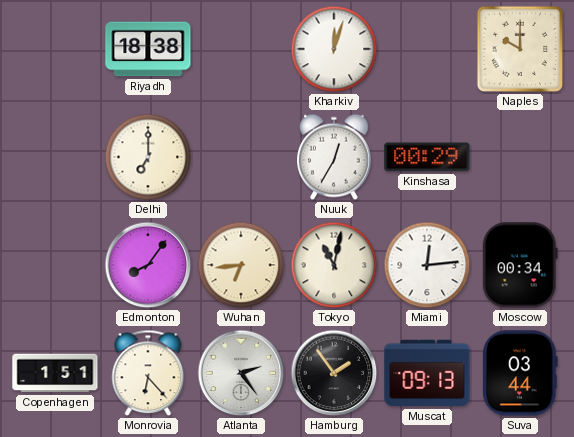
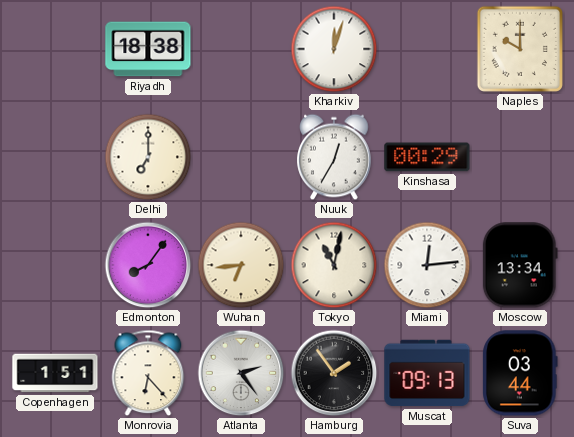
Moscow: 00:34 -> 13:34 (520, 265)
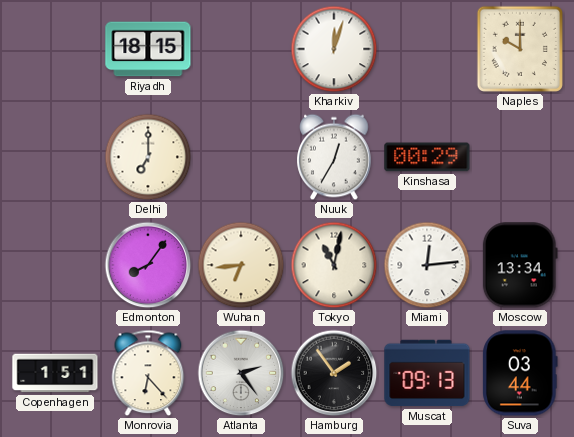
Riyadh: 18:38 -> 18:15 (148, 49)
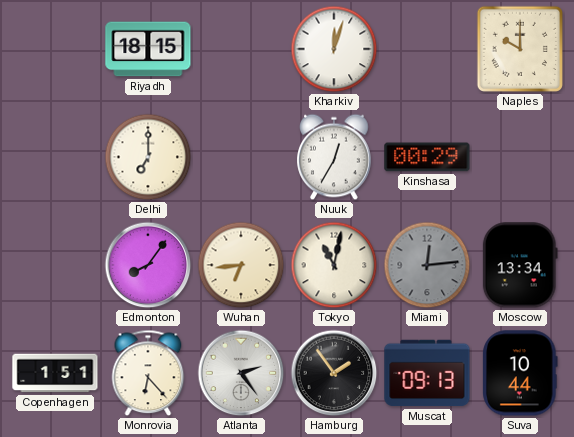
Miami dial: white -> grey (427, 265)
Suva: 03:44 -> 10:44 (520, 373)
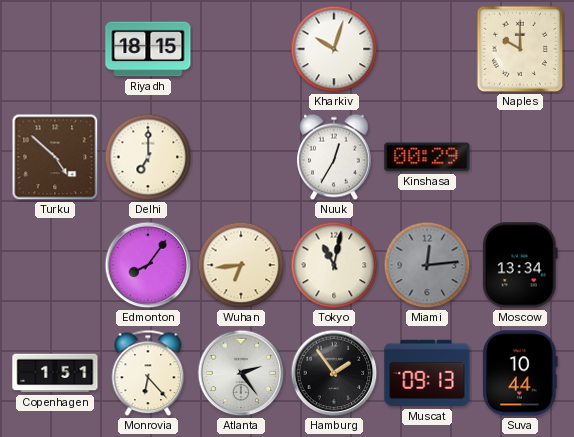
Kharkiv: 12:03 -> 10:03 (334, 49)
Turku: none -> 4:52 (55, 157)
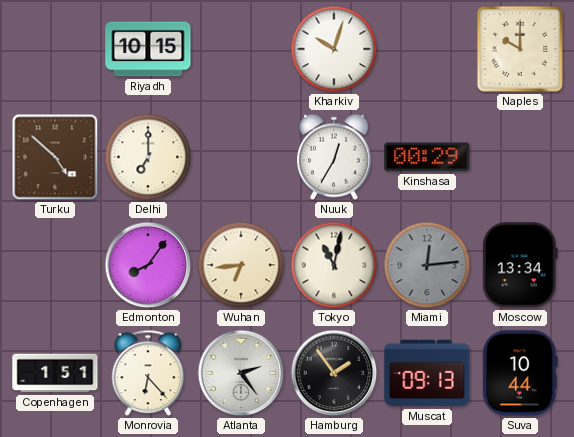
Riyadh: 18:15 -> 10:15 (148, 49)
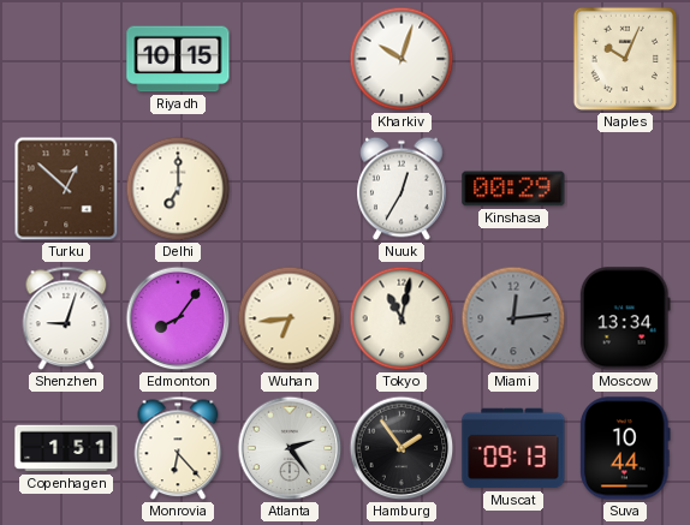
Naples: 10:00 -> 10:04 (625, 59)
Turku: 4:52 -> 12:52 (66, 189)
Shenzhen: none -> 9:03 (66, 318)
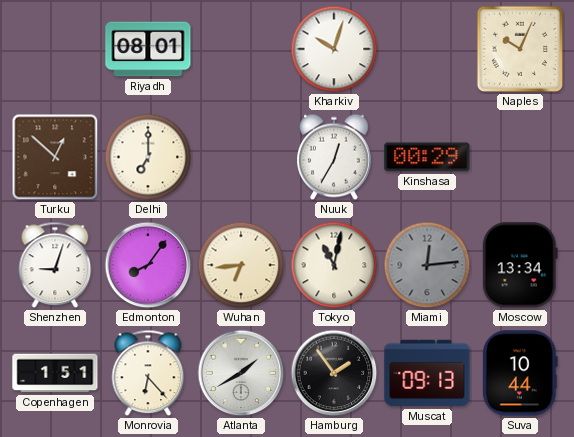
Riyadh: 10:15 -> 08:01 (148, 49)
Atlanta: 2:24 -> 1:40 (241, 373)
